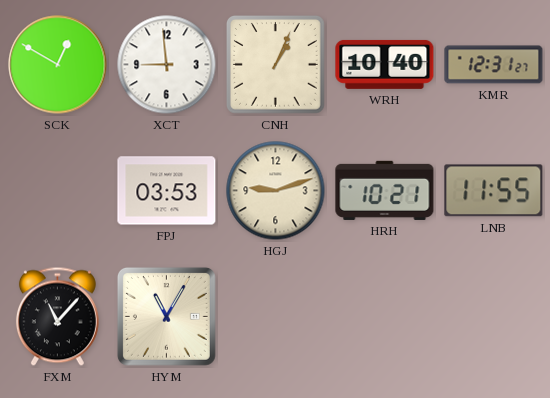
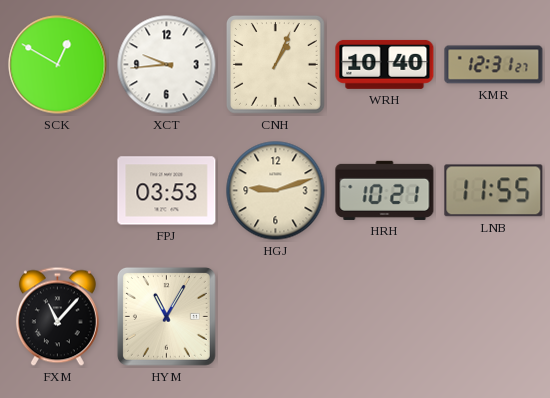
XCT: 8:59 -> 9:44 (167, 65)
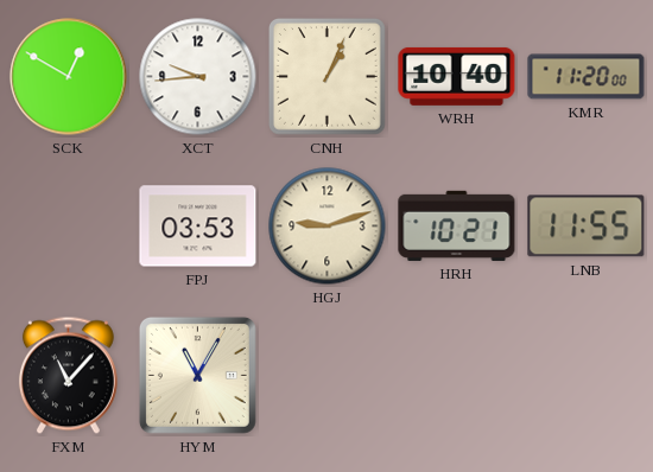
KMR: 12:31 -> 11:20 (587, 77)
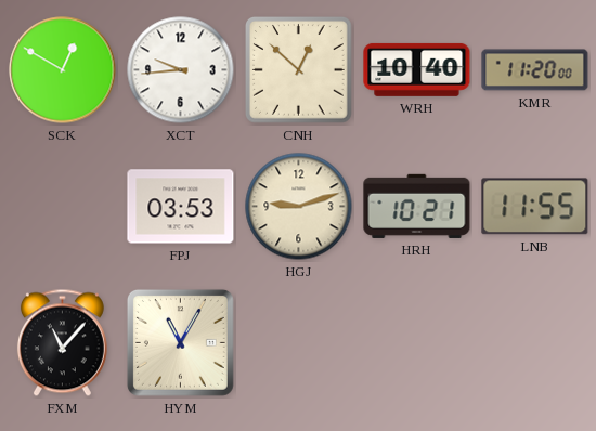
CNH: 1:04 -> 12:52 (299, 70)
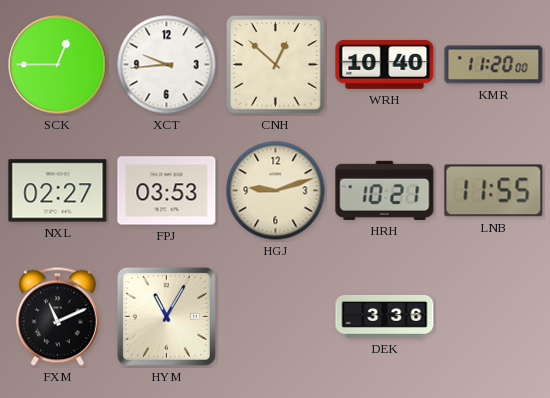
SCK: 12:50 -> 12:45 (58, 65)
NXL: none -> 02:27 (58, 191)
FXM: 11:07 -> 11:11 (57, 317)
DEK: none -> 3:36 (385, 316)
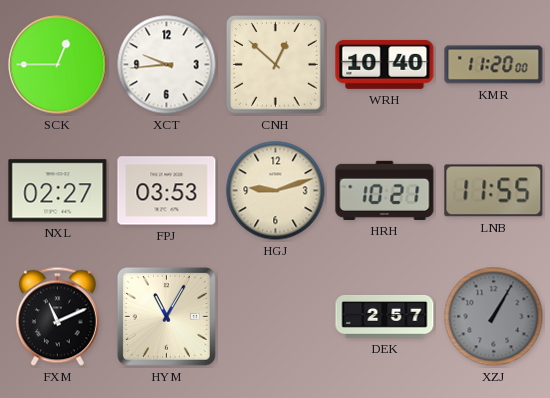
DEK: 3:36 -> 2:57 (385, 316)
XZJ: none -> 1:05 (494, 317)
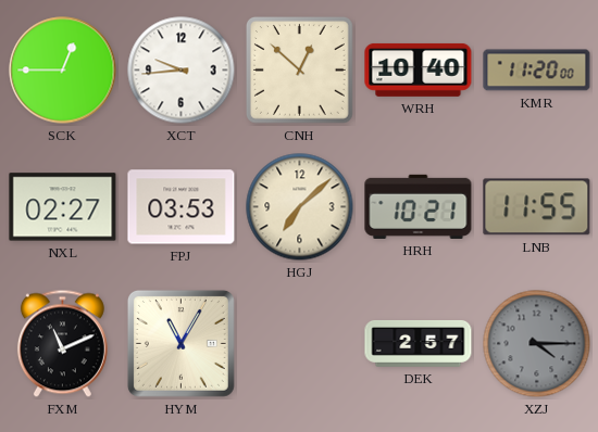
HGJ: 9:12 -> 7:08 (300, 207)
XZJ: 1:05 -> 4:15 (537, 344)
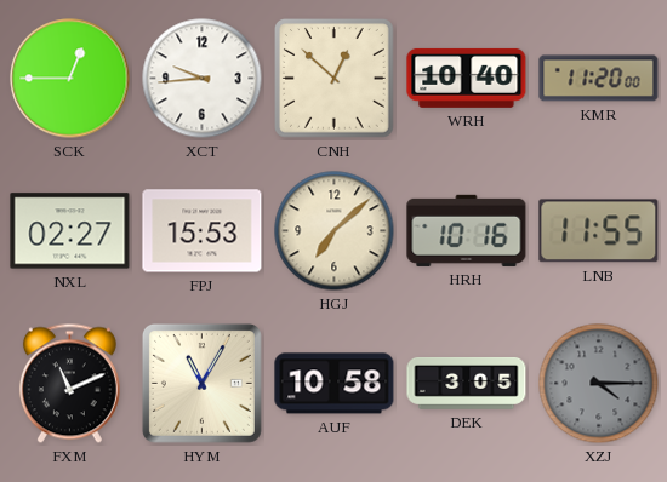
FPJ: 03:53 -> 15:53 (203, 231)
HRH: 10:21 -> 10:16 (467, 230)
AUF: none -> 10:58 (335, 384)
DEK: 2:57 -> 3:05 (467, 383)
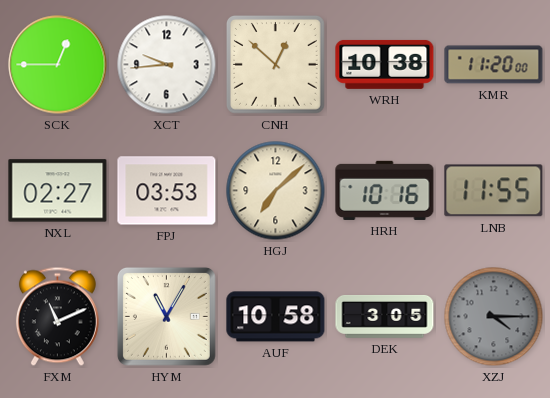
WRH: 10:40 -> 10:38 (385, 64)
FPJ: 15:53 -> 03:53 (167, 191)
